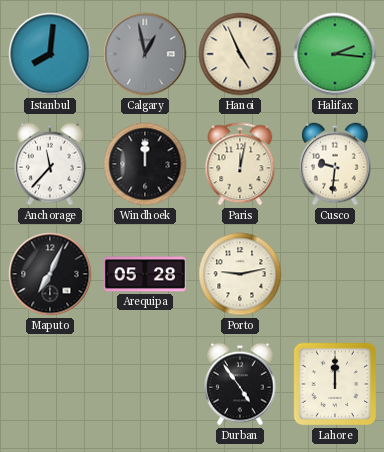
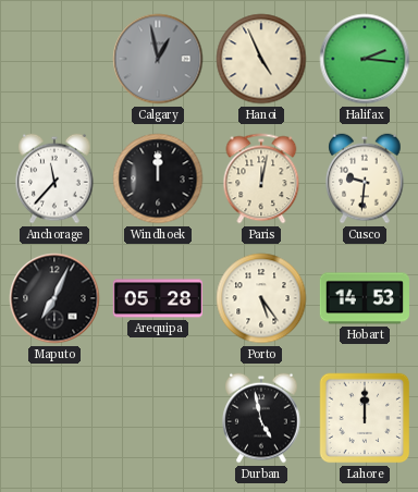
Istanbul: 8:01 -> none (50, 54)
Porto: 9:13 -> 5:24 (261, 298)
Hobart: none -> 14:53 (365, 298)
Durban: 4:54 -> 4:58 (261, 418)
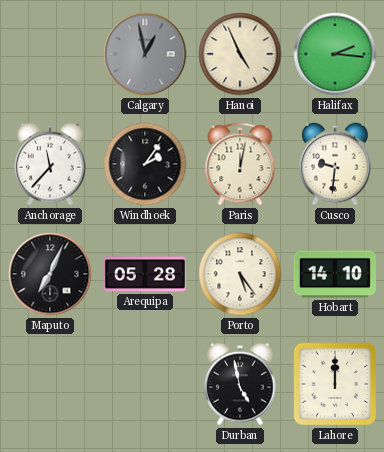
Windhoek: 12:00 -> 2:06 (145, 164)
Hobart: 14:53 -> 14:10 (335, 274)
